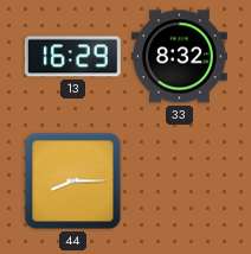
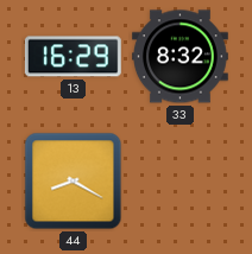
44: 8:15 -> 8:20 (74, 182)
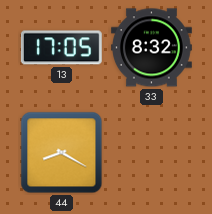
13: 16:29 -> 17:05 (61, 48)
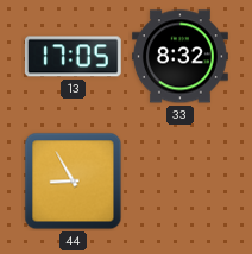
44: 8:20 -> 8:55 (74, 182)
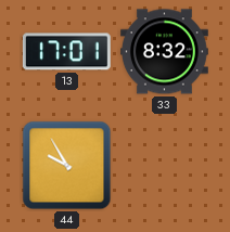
13: 17:05 -> 17:01 (66, 52)
44: 8:55 -> 9:55 (67, 166)
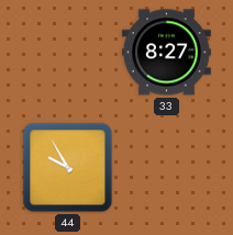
13: 17:01 -> none (66, 52)
33: 8:32 -> 8:27 (167, 53)
